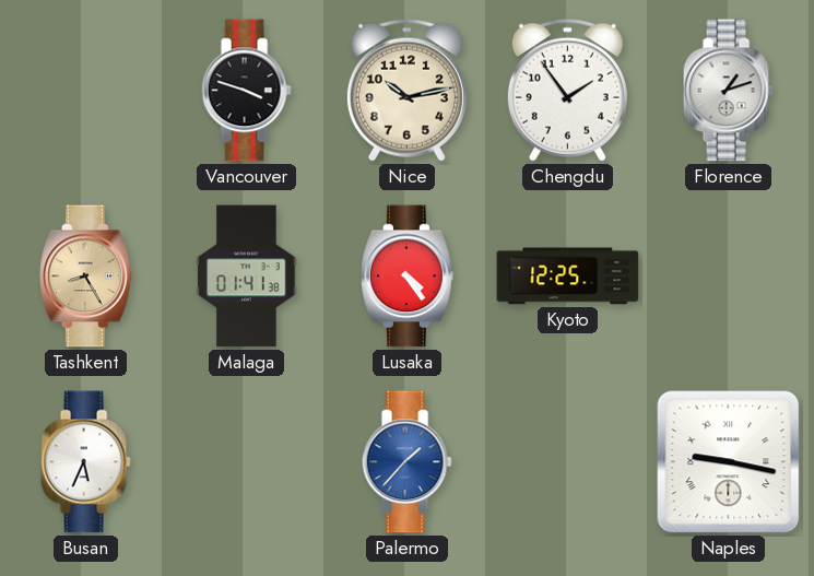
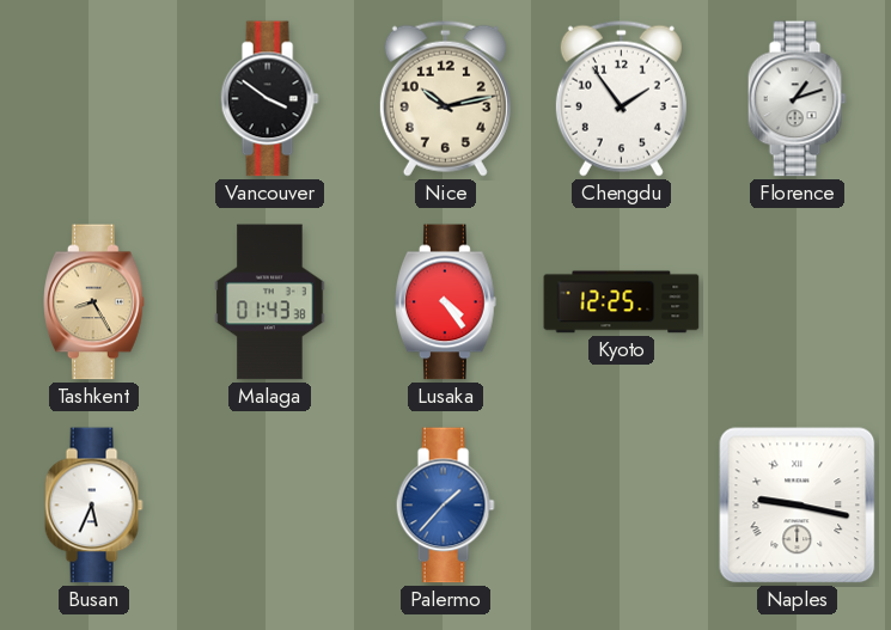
Vancouver: 3:48 -> 3:51 (269, 99)
Malaga: 01:41 -> 01:43 (270, 302)
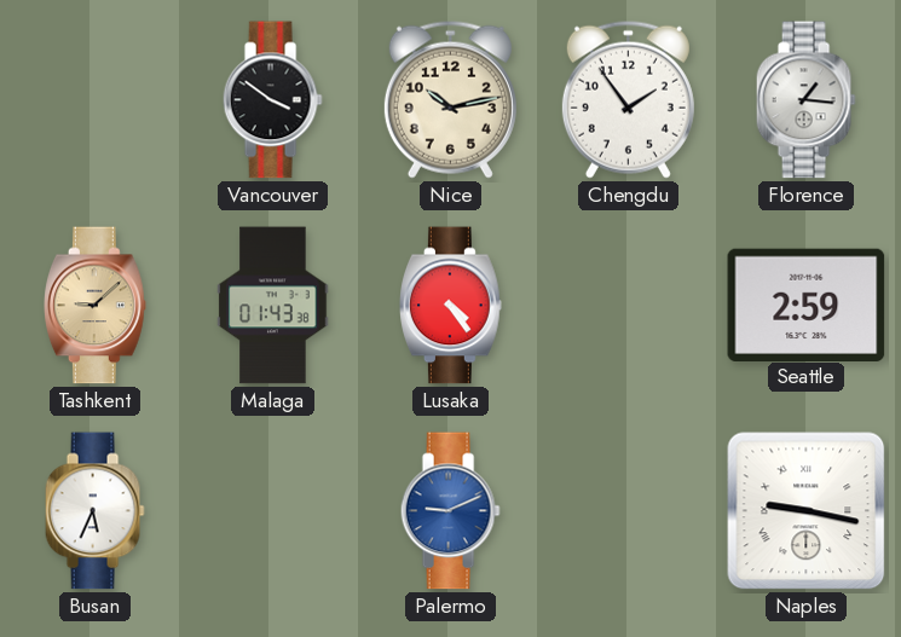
Florence: 1:12 -> 1:16 (805, 100)
Tashkent: 8:25 -> 9:08 (96, 306)
Kyoto: 12:25 -> none (622, 302)
Seattle: none -> 2:59 (807, 305)
Palermo: 1:37 -> 9:11 (450, 511)
